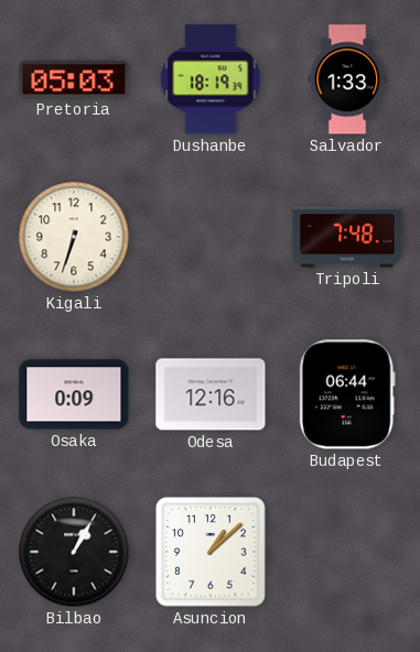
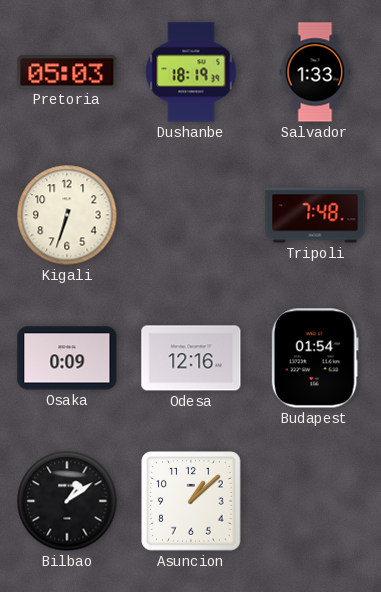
Budapest: 06:44 -> 01:54 (315, 358)
Bilbao: 1:05 -> 1:09 (67, 501)
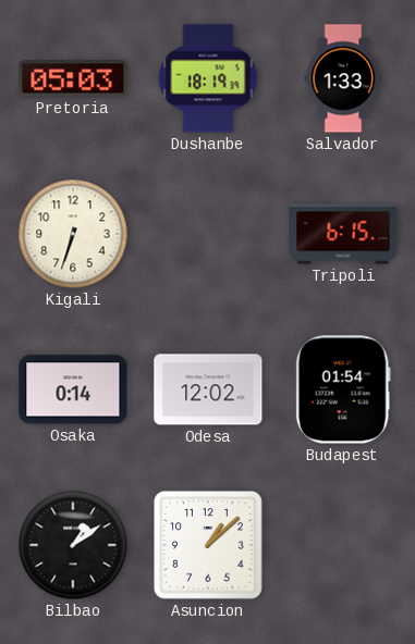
Tripoli: 7:48 -> 6:15 (343, 234)
Osaka: 0:09 -> 0:14 (73, 389)
Odesa: 12:16 -> 12:02 (208, 389)
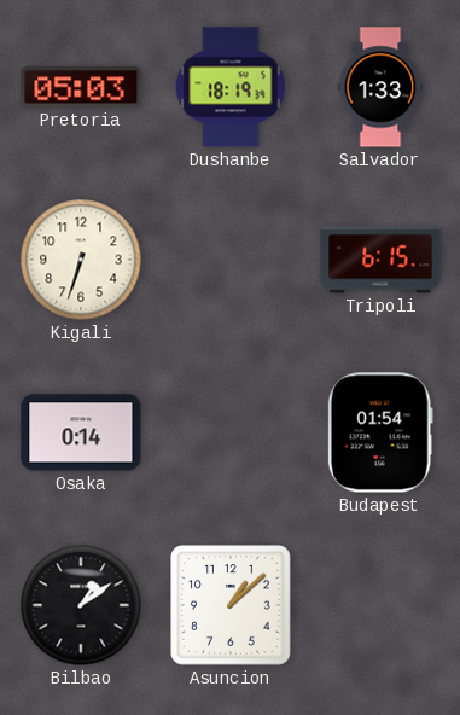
Odesa: 12:02 -> none (208, 389)
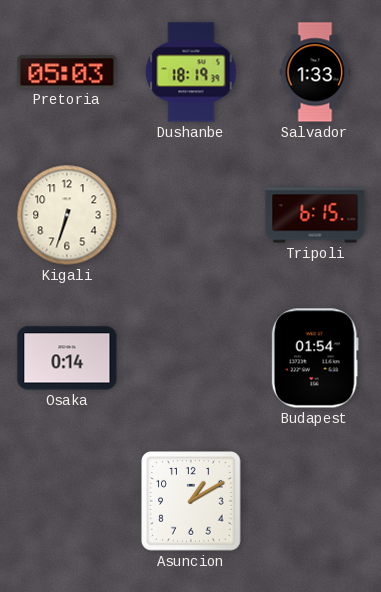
Bilbao: 1:09 -> none (81, 605)
Asuncion: 1:08 -> 1:10 (191, 501)
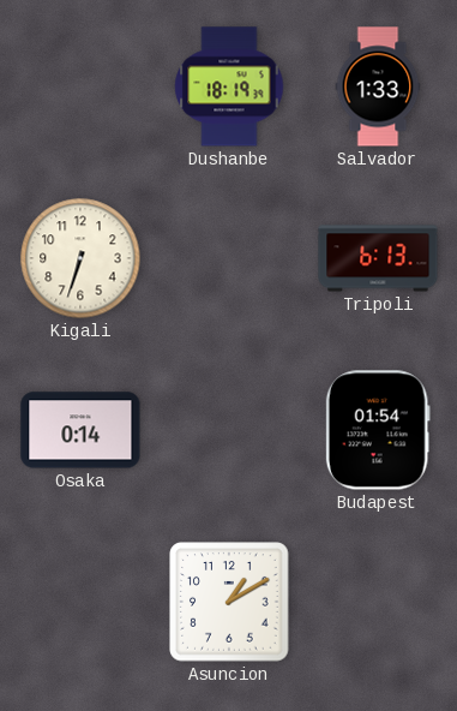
Pretoria: 05:03 -> none (67, 72)
Tripoli: 6:15 -> 6:13 (378, 258)
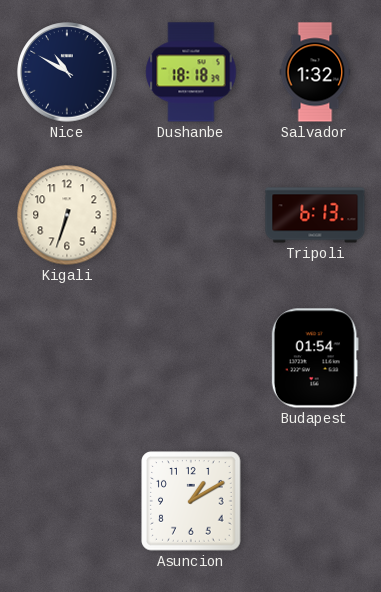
Nice: none -> 10:50 (67, 72)
Dushanbe: 18:19 -> 18:18 (191, 72)
Salvador: 1:33 -> 1:32 (315, 72)
Osaka: 0:14 -> none (80, 430)
